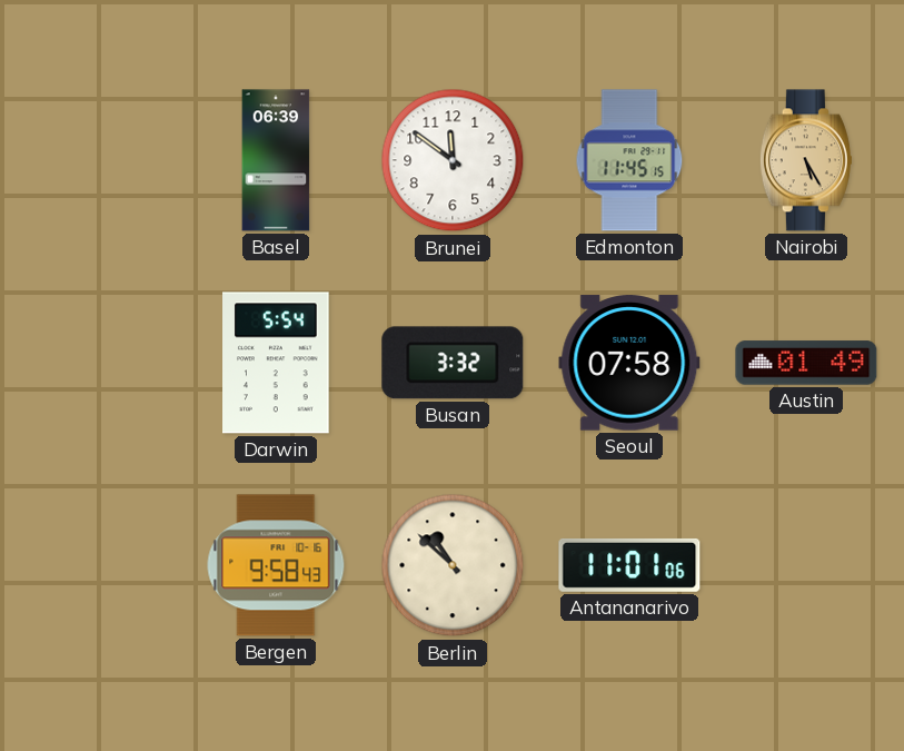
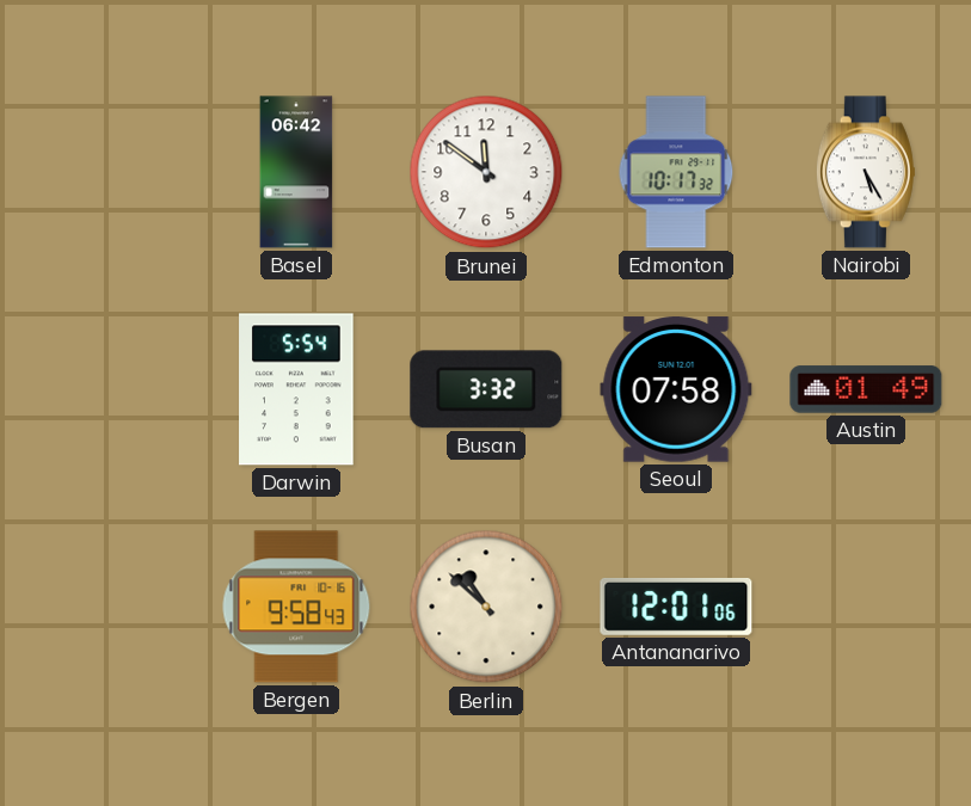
Basel: 06:39 -> 06:42 (296, 172)
Edmonton: 11:45 -> 10:17 (676, 172)
Nairobi dial: champagne -> white (866, 172)
Antananarivo: 11:01 -> 12:01 (676, 607)
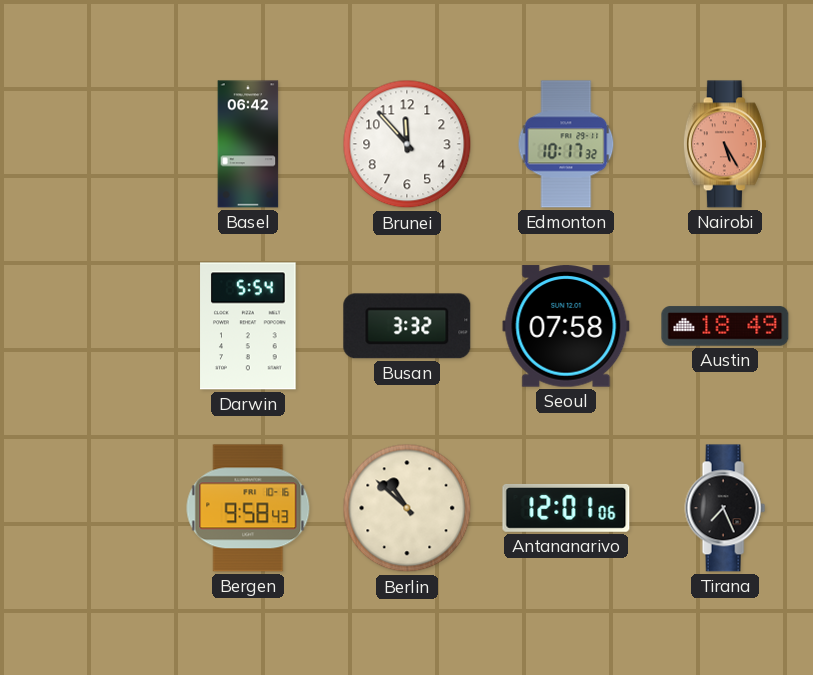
Brunei: 11:51 -> 11:53 (407, 144)
Nairobi dial: white -> salmon (725, 144)
Austin: 01:49 -> 18:49 (725, 326)
Tirana: none -> 7:26 (725, 508)
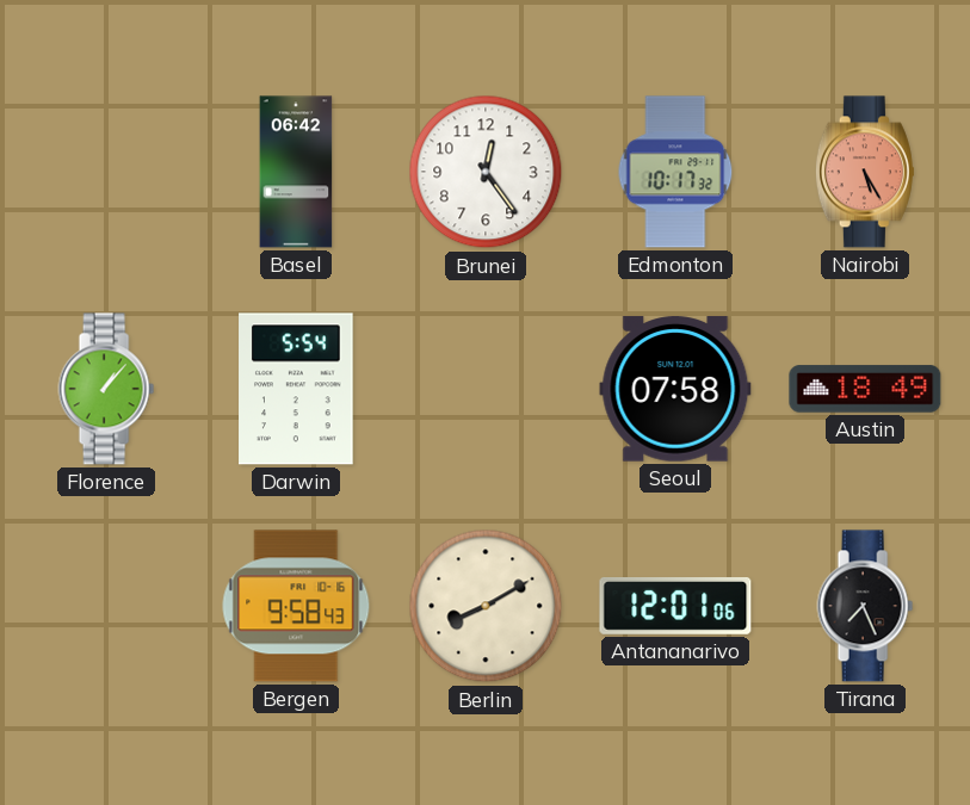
Brunei: 11:53 -> 12:24 (486, 172)
Florence: none -> 1:07 (106, 389)
Busan: 3:32 -> none (407, 326)
Berlin: 10:52 -> 8:10 (486, 606)
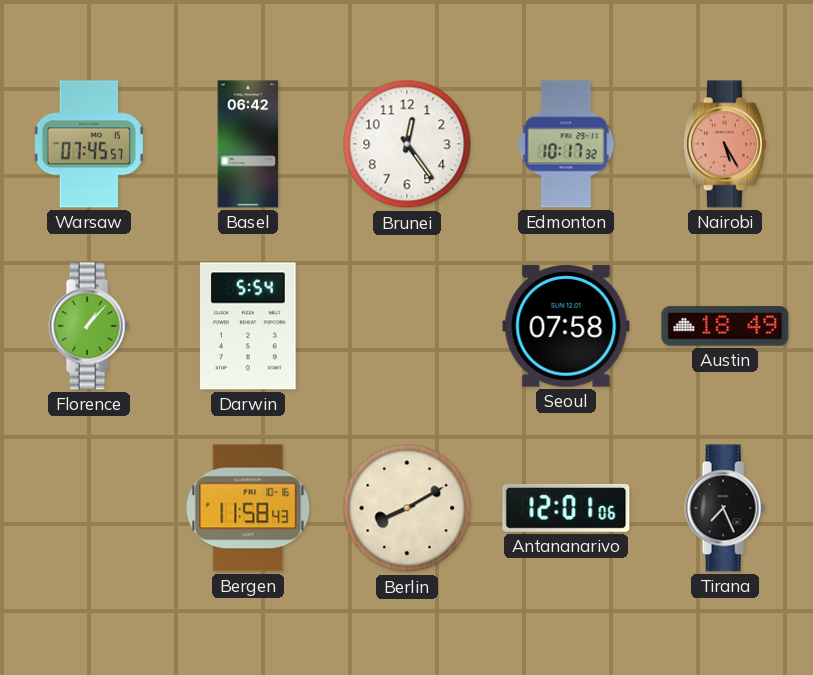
Warsaw: none -> 07:45 (89, 144)
Bergen: 9:58 -> 11:58 (248, 508)
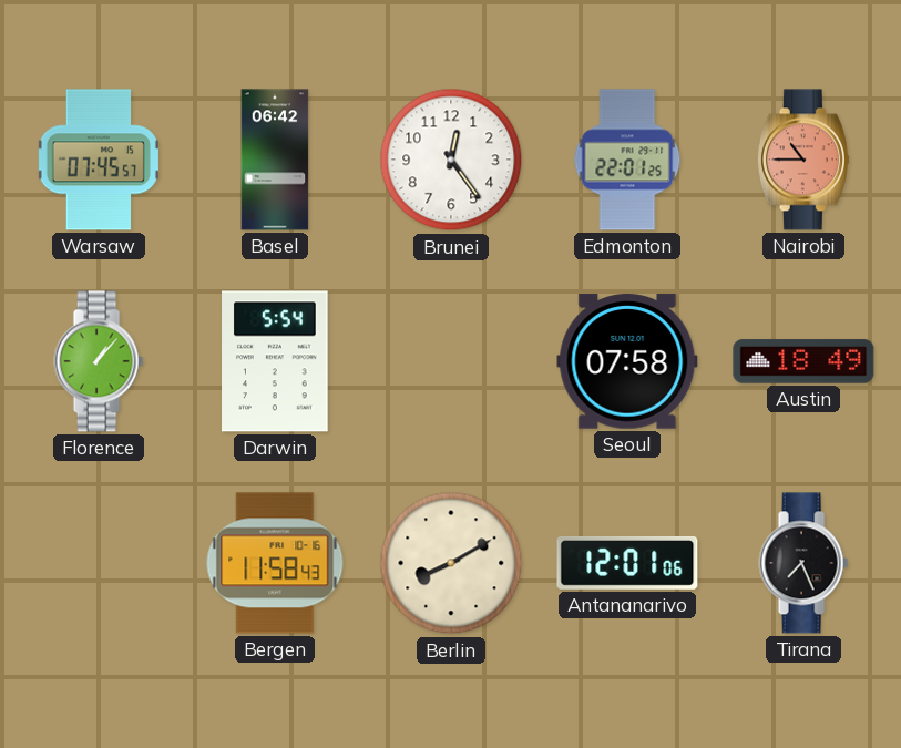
Edmonton: 10:17 -> 22:01 (627, 160)
Nairobi: 5:25 -> 10:45 (803, 160)
